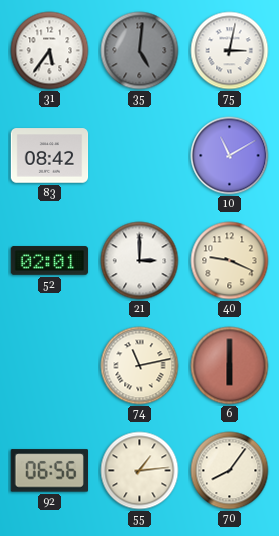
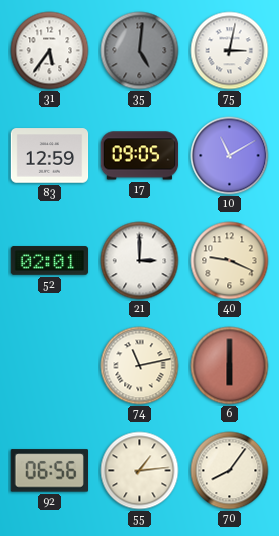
83: 08:42 -> 12:59 (50, 156)
17: none -> 09:05 (140, 156)
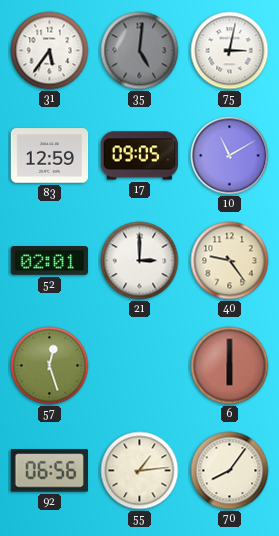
40: 9:19 -> 9:24 (230, 261)
57: none -> 12:27 (50, 366)
74: 11:13 -> none (140, 366)
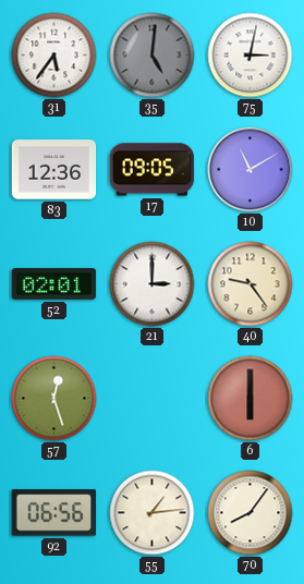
83: 12:59 -> 12:36 (54, 170)
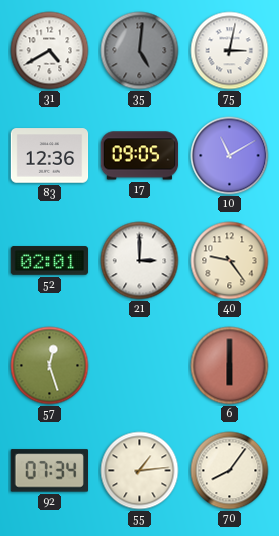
31: 5:36 -> 4:40 (50, 51)
92: 06:56 -> 07:34 (49, 471)
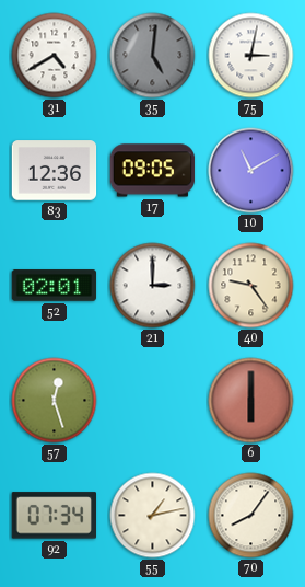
55: 1:14 -> 1:13 (153, 516)
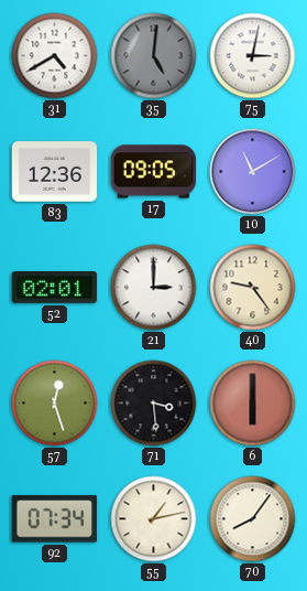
71: none -> 3:29 (154, 404)
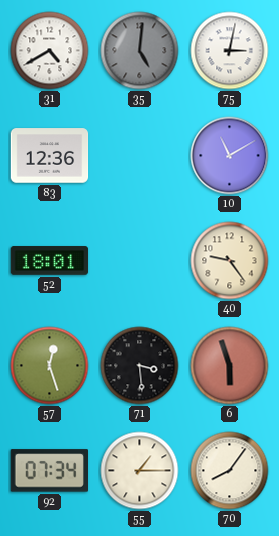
17: 09:05 -> none (154, 172)
52: 02:01 -> 18:01 (50, 261)
21: 3:00 -> none (154, 288)
6: 6:00 -> 5:57 (230, 366)
55: 1:13 -> 1:15 (140, 471)
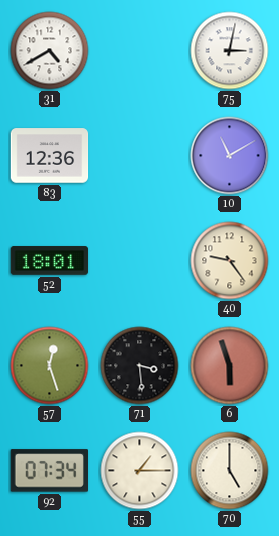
35: 5:01 -> none (140, 51)
70: 8:06 -> 5:00 (230, 471)
